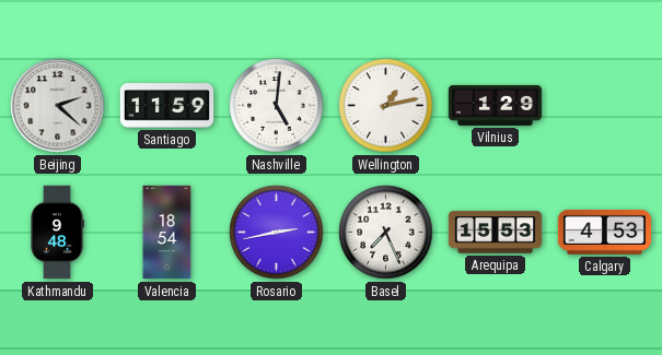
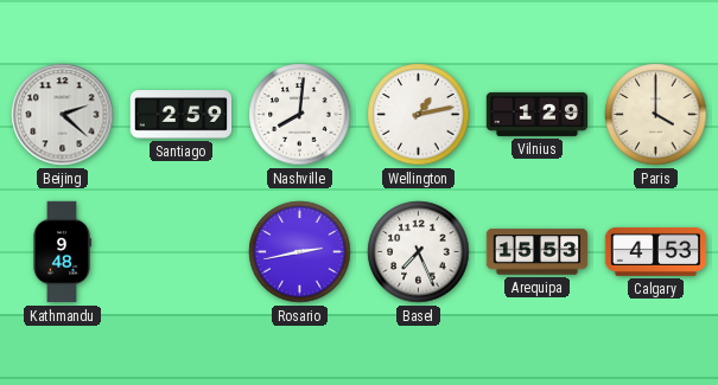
Santiago: 11:59 -> 2:59 (182, 115)
Nashville: 5:01 -> 8:01 (300, 115)
Paris: none -> 4:00 (656, 115)
Valencia: 18:54 -> none (167, 233)
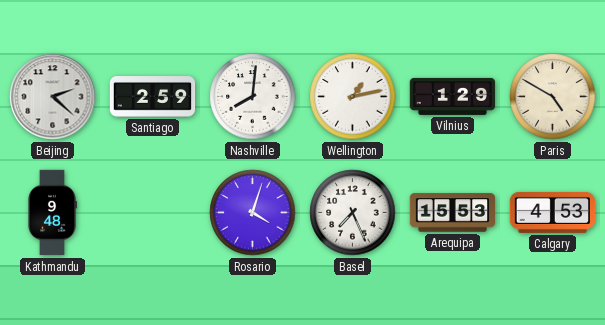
Paris: 4:00 -> 4:50 (553, 97)
Rosario: 2:43 -> 4:03 (253, 213)
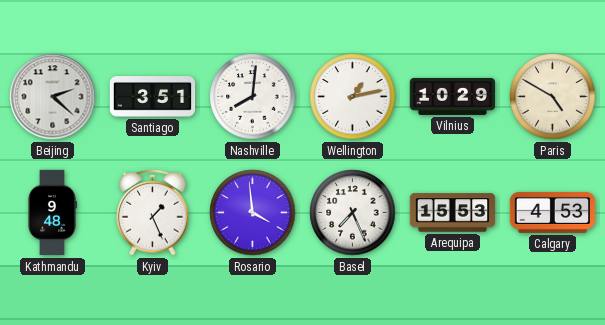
Santiago: 2:59 -> 3:51 (153, 97)
Vilnius: 1:29 -> 10:29 (453, 96)
Kyiv: none -> 1:26 (153, 212)
Rosario: 4:03 -> 3:59 (253, 213)
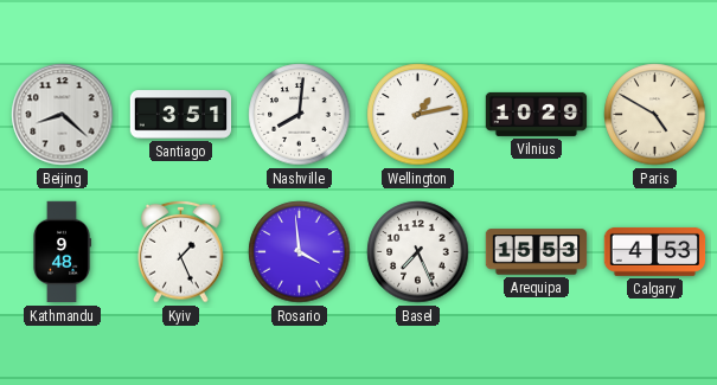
Beijing: 2:22 -> 8:22 (63, 115)
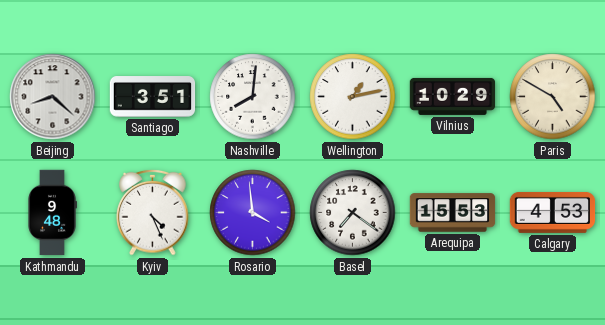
Kyiv: 1:26 -> 4:26 (153, 212)
Basel: 7:26 -> 7:21 (353, 213)
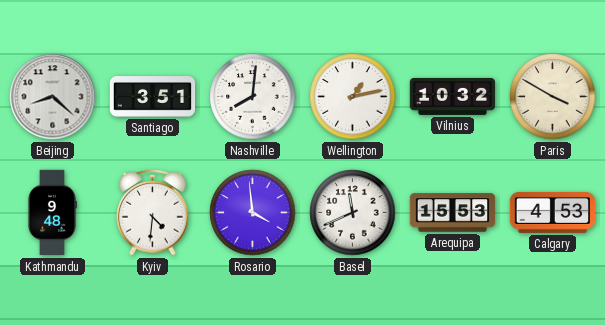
Vilnius: 10:29 -> 10:32 (453, 96)
Paris: 4:50 -> 3:50 (553, 97)
Kyiv: 4:26 -> 4:31 (153, 212)
Basel: 7:21 -> 11:41 (353, 213)
